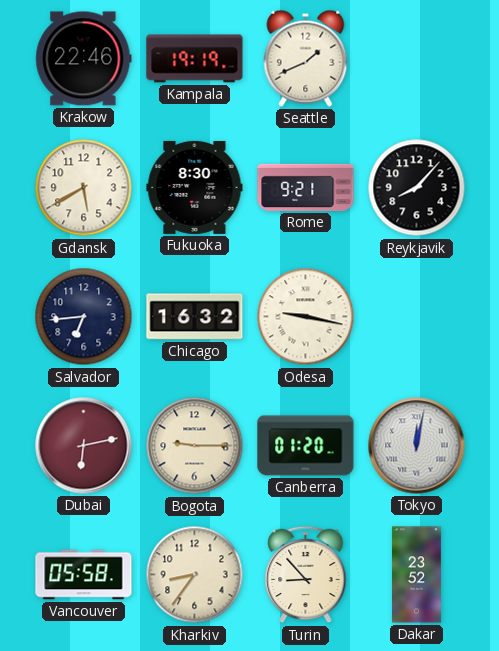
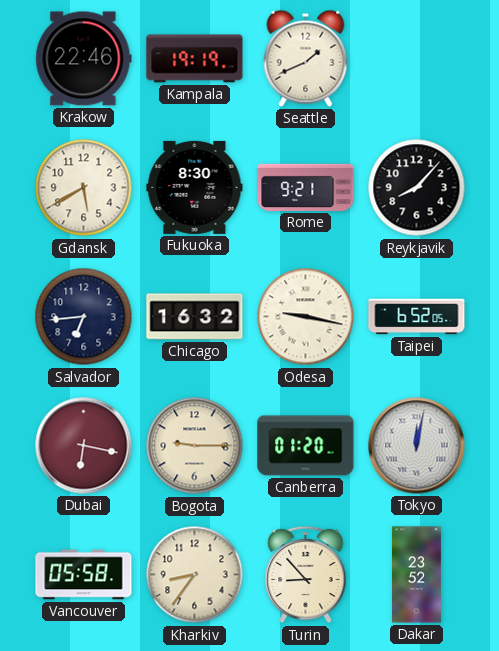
Taipei: none -> 6:52 (417, 317)
Dubai: 6:13 -> 6:17 (84, 446)
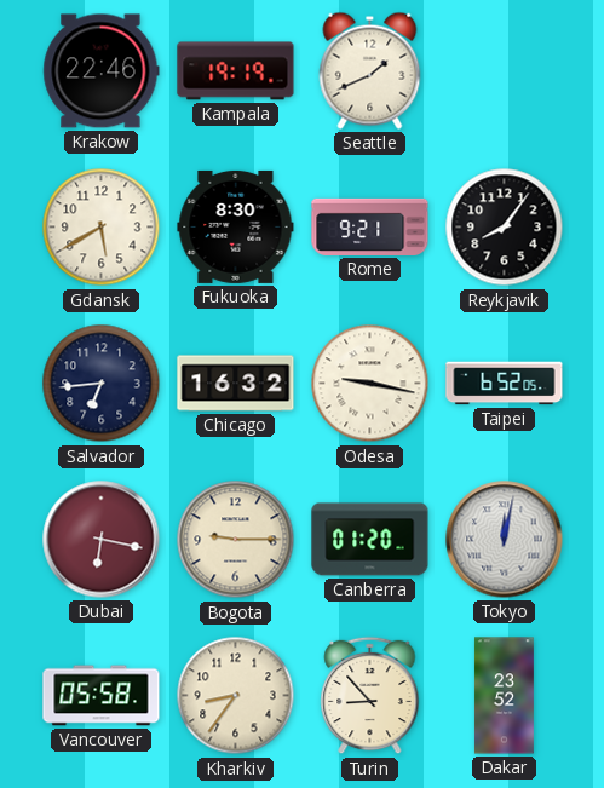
Reykjavik: 8:07 -> 8:06 (505, 228)
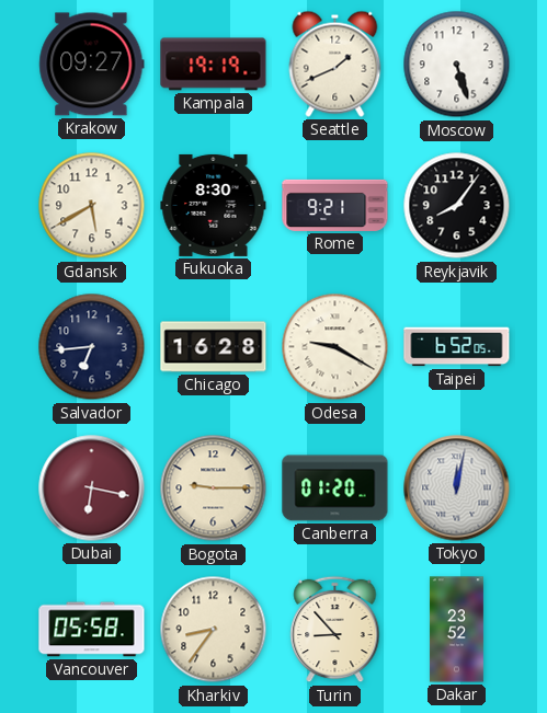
Krakow: 22:46 -> 09:27 (92, 65)
Moscow: none -> 5:27 (457, 65)
Chicago: 16:32 -> 16:28 (214, 347)
Odesa: 9:17 -> 9:20 (335, 347)
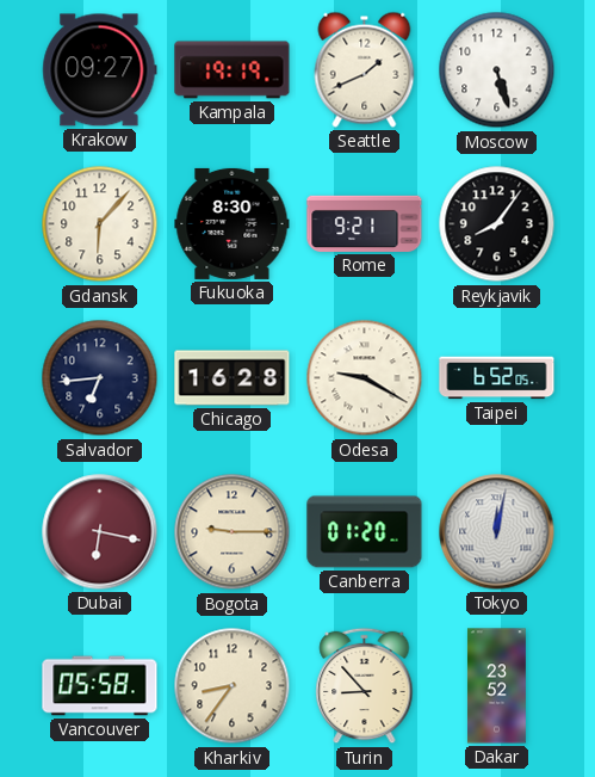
Gdansk: 5:40 -> 6:07 (100, 224)
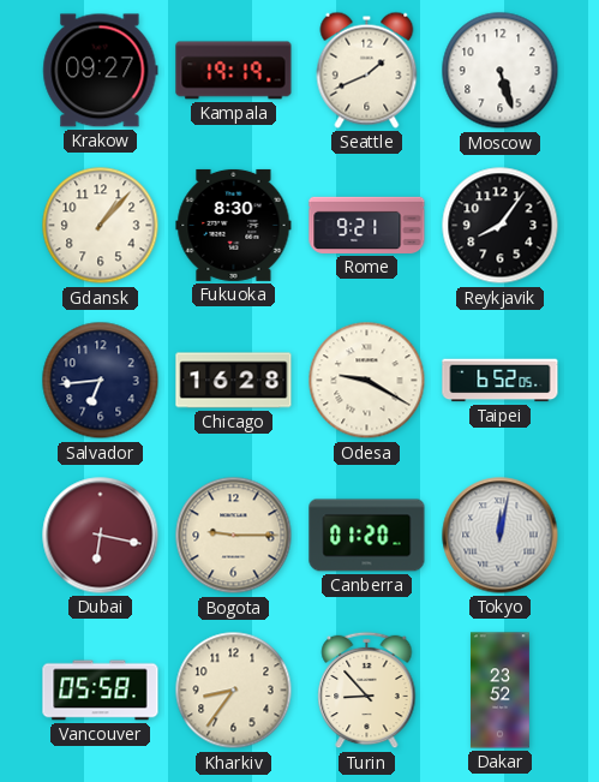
Gdansk: 6:07 -> 1:07 (101, 226)
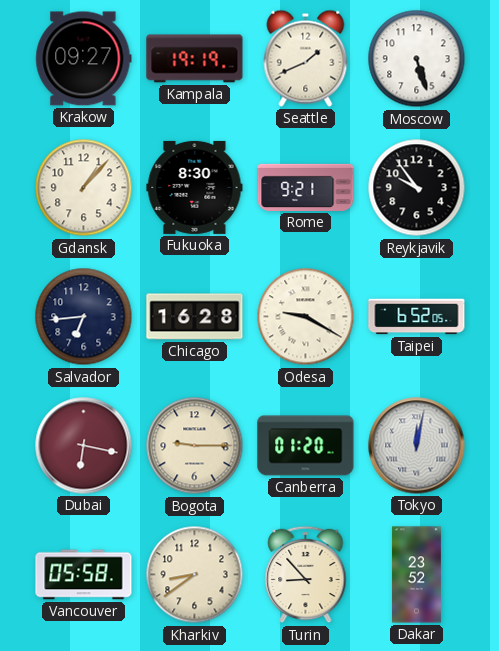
Reykjavik: 8:06 -> 9:54 (417, 188)
Kharkiv: 8:36 -> 8:39 (195, 575)
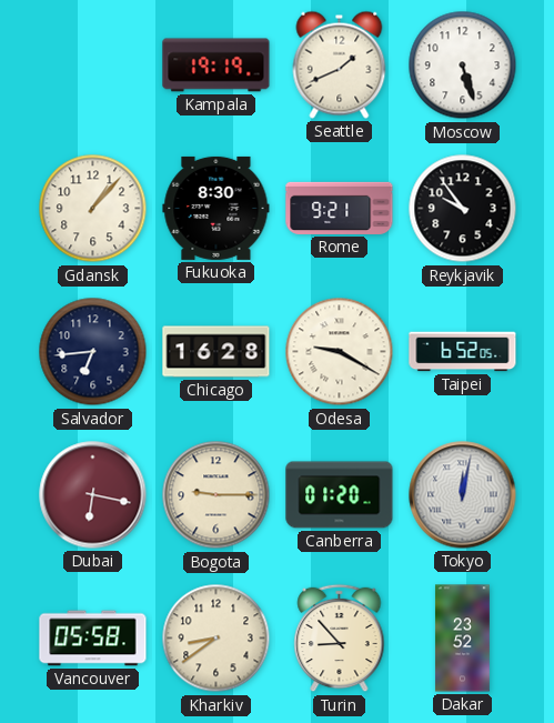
Krakow: 09:27 -> none (84, 59)
